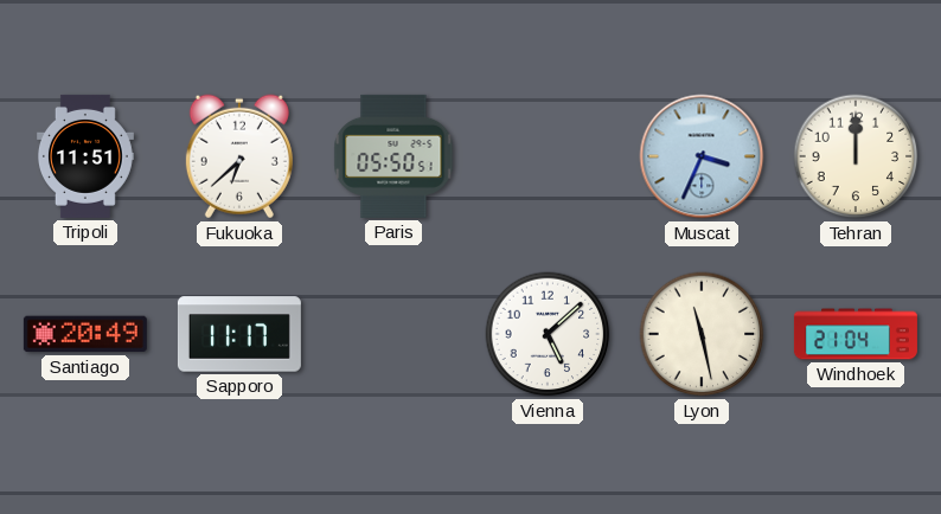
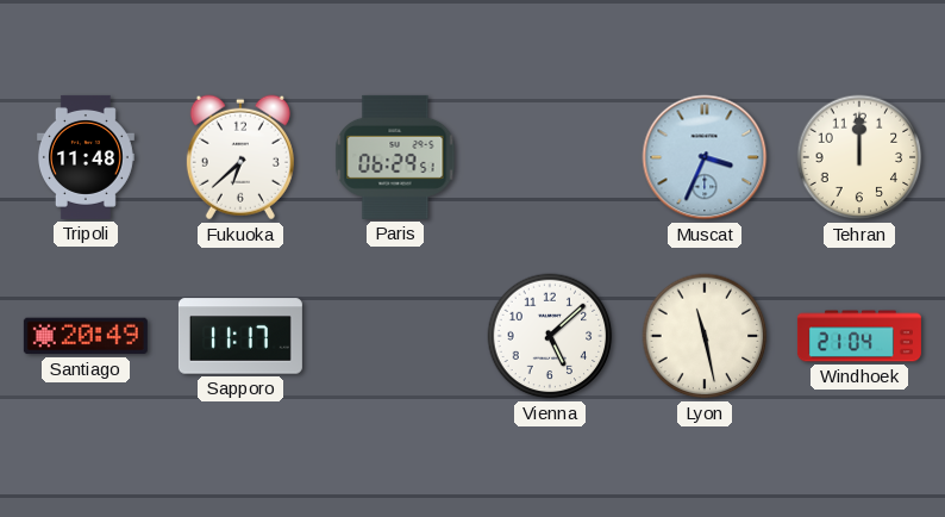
Tripoli: 11:51 -> 11:48 (86, 157)
Paris: 05:50 -> 06:29 (395, 157)
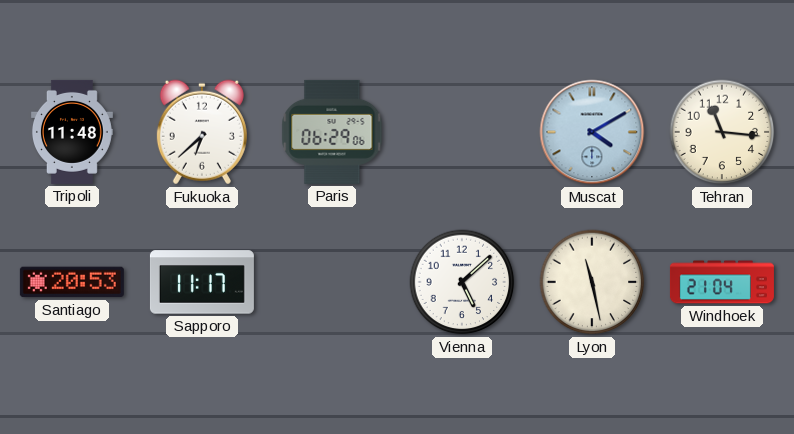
Paris: 06:29:51 -> 06:29:06 (332, 132)
Muscat: 3:34 -> 4:10 (592, 132)
Tehran: 12:00 -> 11:16 (722, 132)
Santiago: 20:49 -> 20:53 (72, 282)
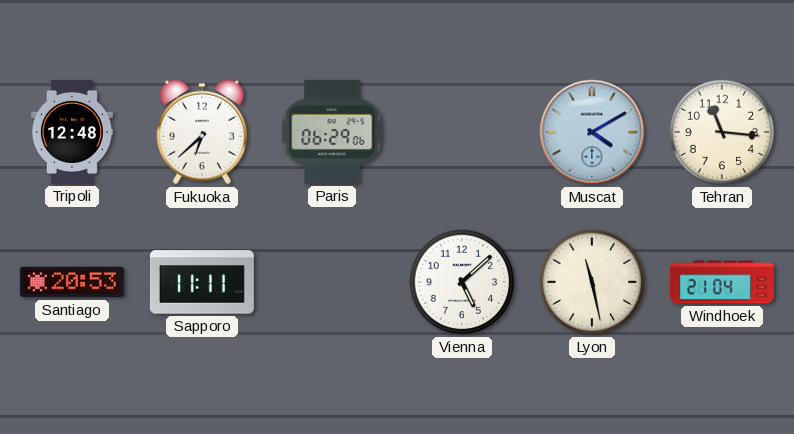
Tripoli: 11:48 -> 12:48 (72, 132)
Sapporo: 11:17 -> 11:11 (202, 282)
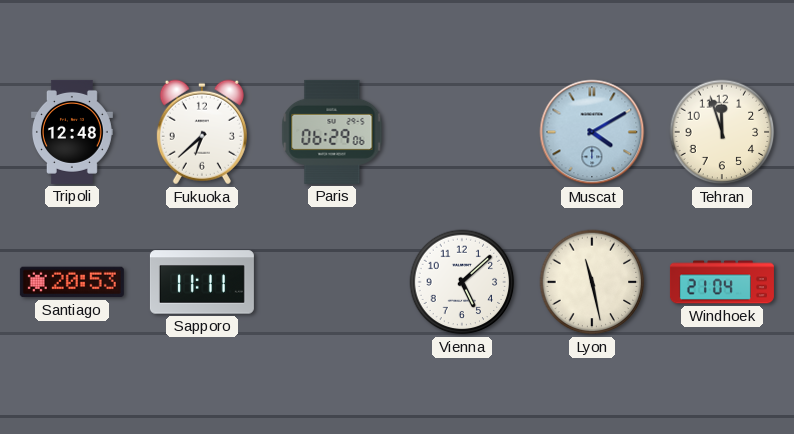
Tehran: 11:16 -> 11:57 (722, 132)
